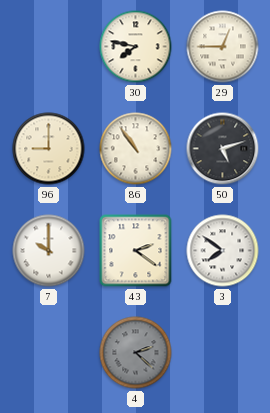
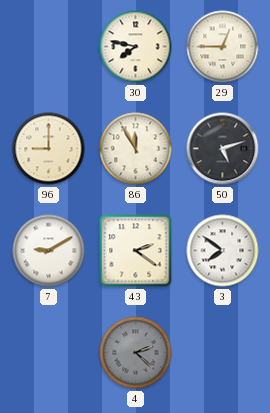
86: 10:54 -> 11:55 (136, 149)
7: 10:00 -> 9:10 (49, 251)
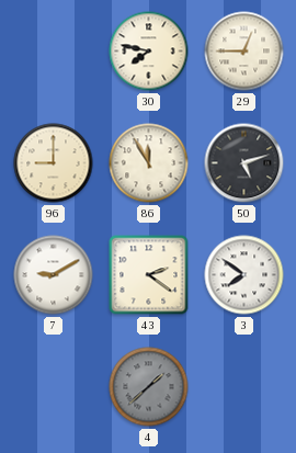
4: 2:22 -> 1:38 (149, 387)
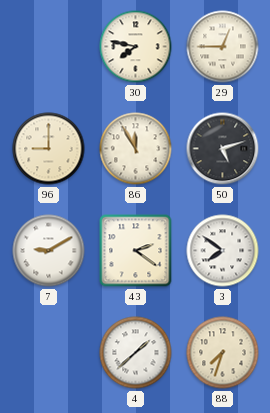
4 dial: grey -> white (136, 353)
88: none -> 7:33 (223, 353)
